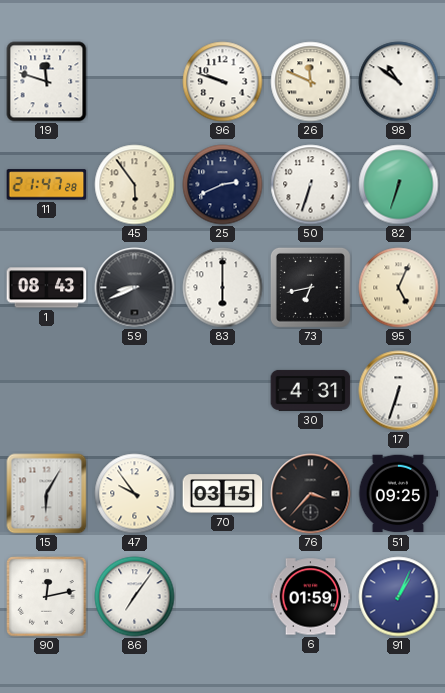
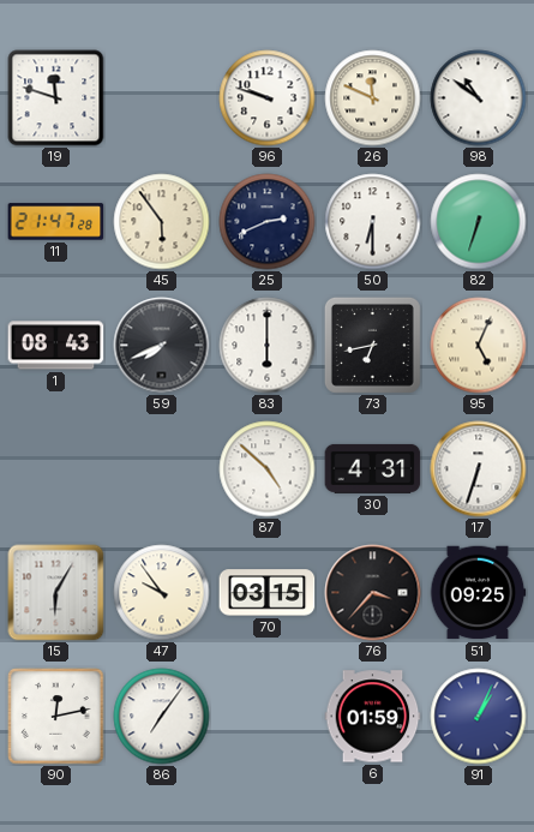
50: 6:33 -> 6:30 (373, 222)
59: 8:41 -> 7:41 (162, 346)
87: none -> 4:52 (268, 469)
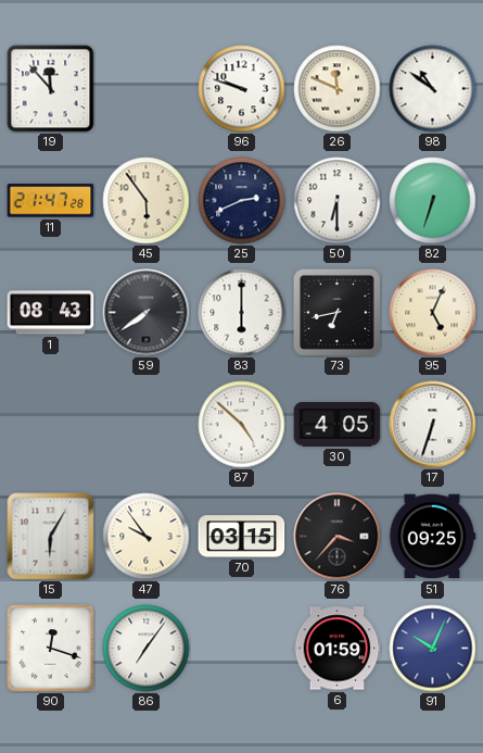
19: 11:48 -> 11:53 (51, 89)
59: 7:41 -> 7:39 (147, 313)
30: 4:31 -> 4:05 (338, 424)
90: 12:13 -> 12:18 (51, 649)
91: 1:04 -> 10:04 (433, 649)
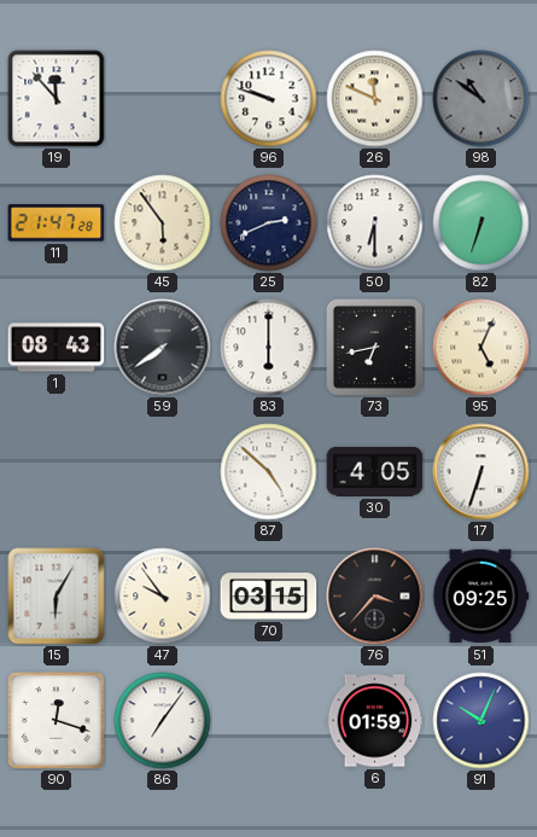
98 dial: white -> grey (481, 99)
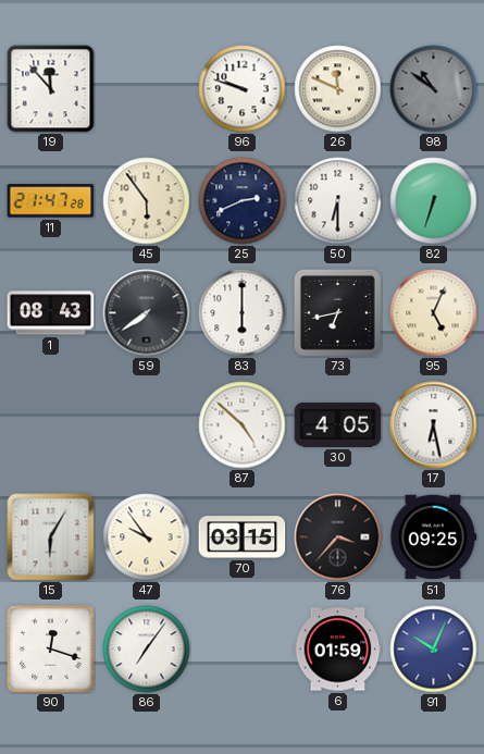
17: 6:33 -> 6:28 (434, 425)
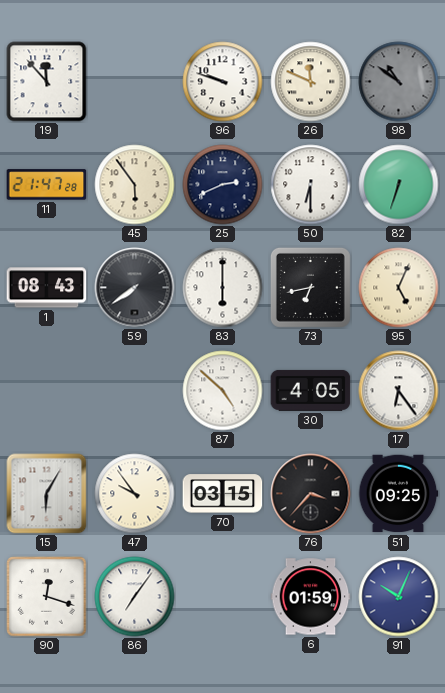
17: 6:28 -> 6:24 (399, 391)
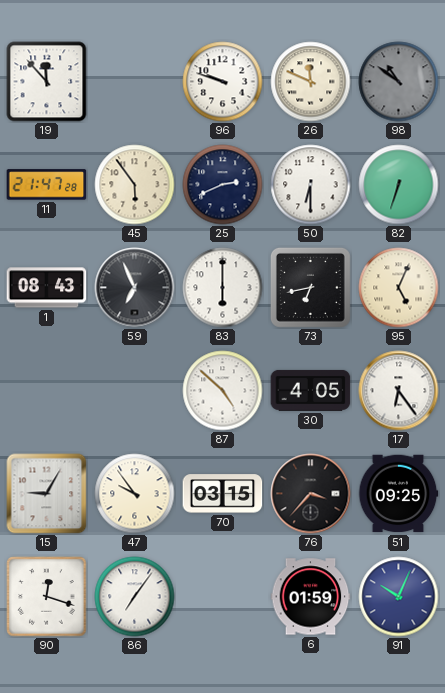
59: 7:39 -> 6:56 (135, 288)
15: 6:05 -> 9:05 (47, 494)
